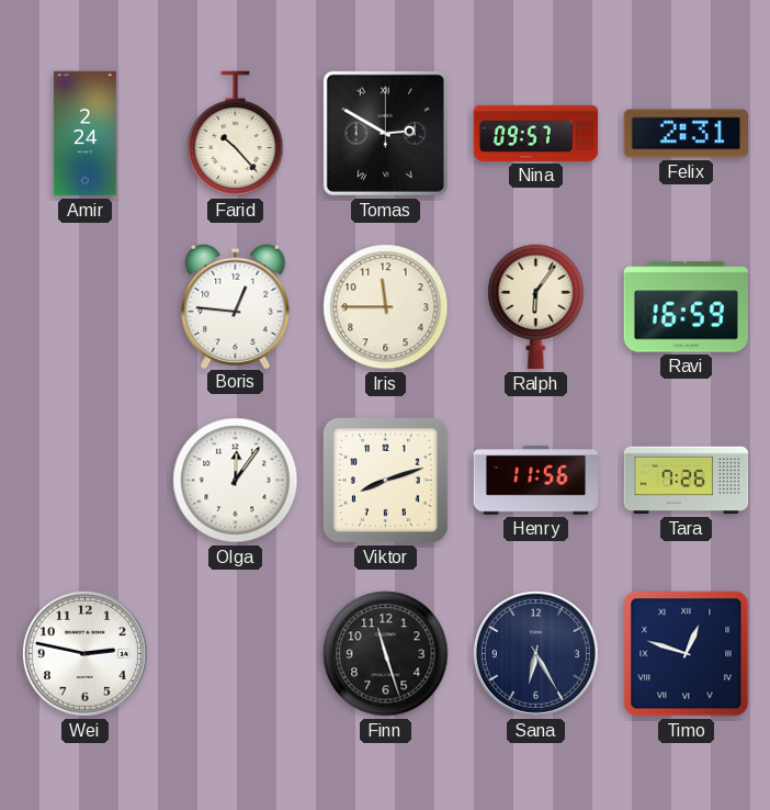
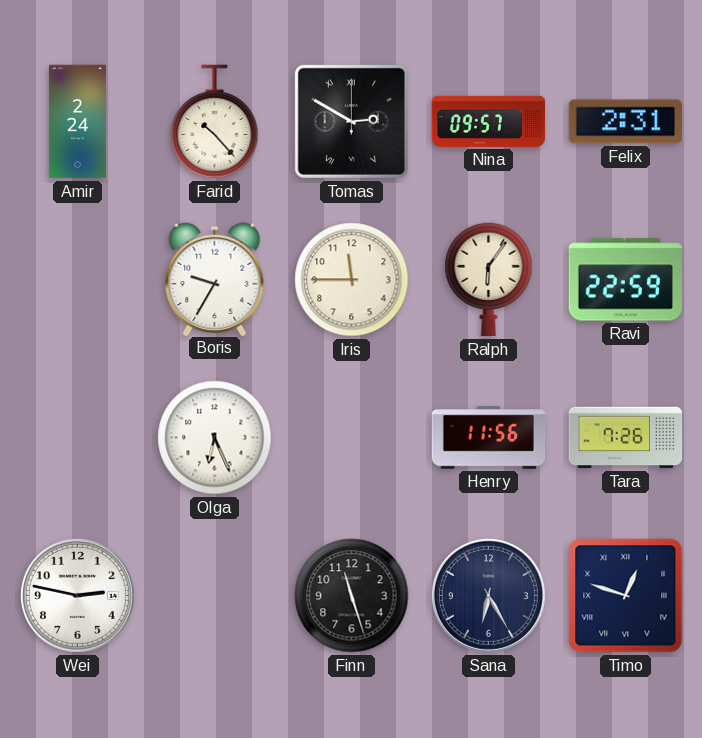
Boris: 12:46 -> 9:35 (215, 278)
Ravi: 16:59 -> 22:59 (625, 280)
Olga: 12:06 -> 6:26 (215, 438)
Viktor: 8:12 -> none (385, 480)
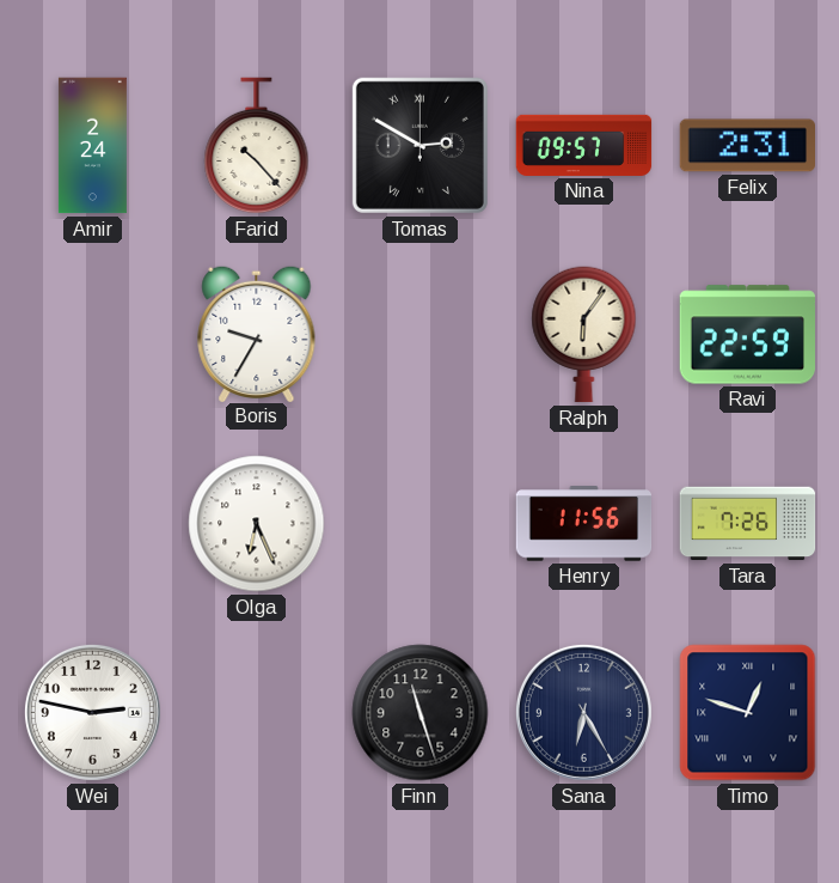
Iris: 11:45 -> none (352, 280)
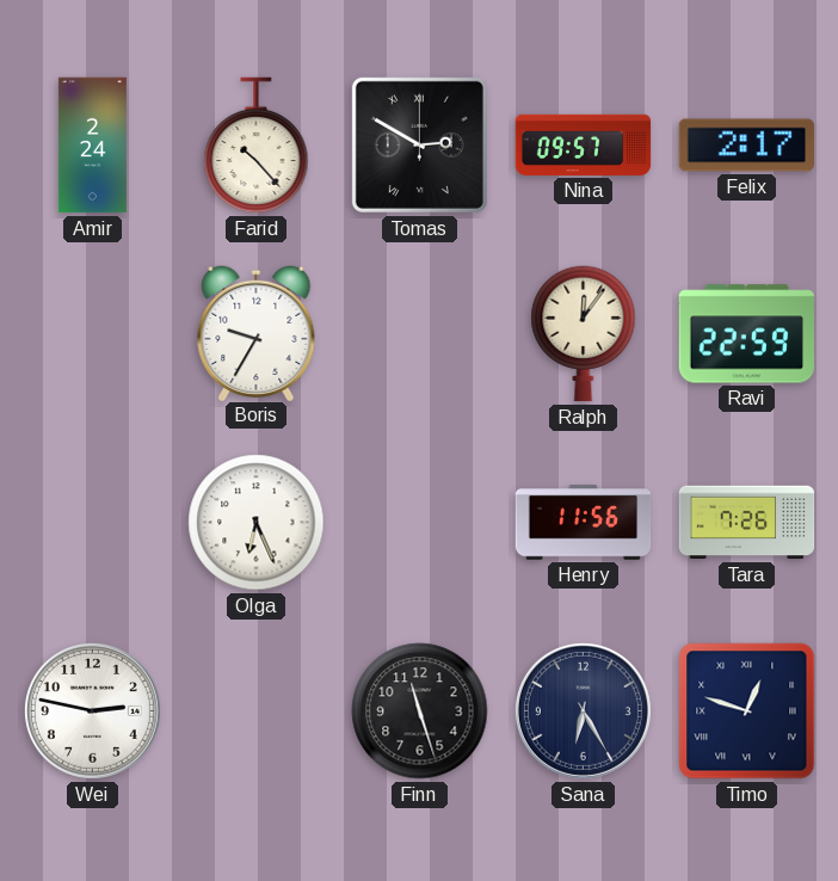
Felix: 2:31 -> 2:17 (746, 146)
Ralph: 6:06 -> 12:06 (584, 334)
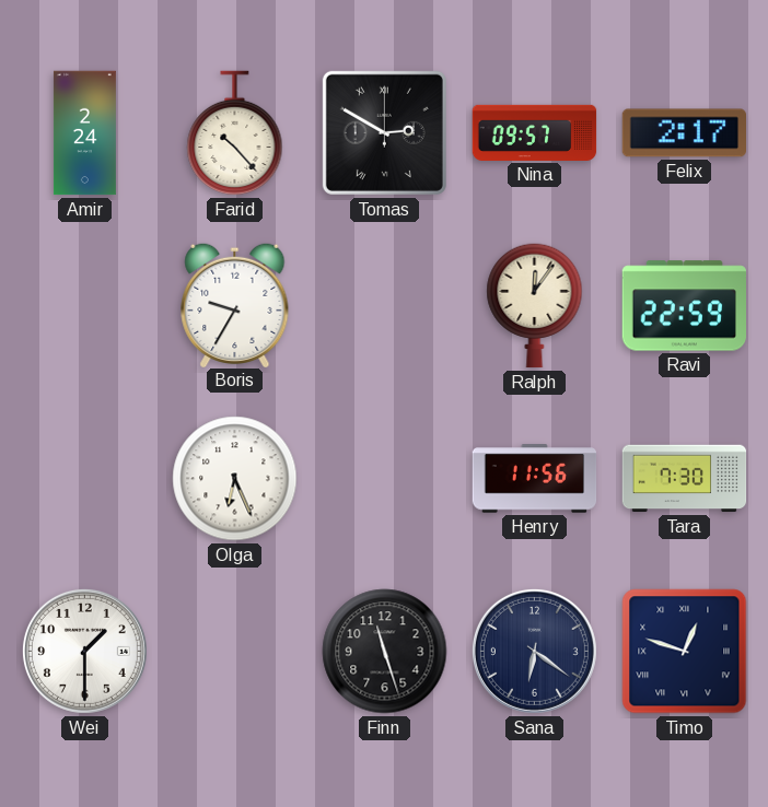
Tara: 7:26 -> 7:30 (685, 479)
Wei: 2:47 -> 1:30 (84, 651)
Sana: 6:25 -> 6:21 (534, 651)
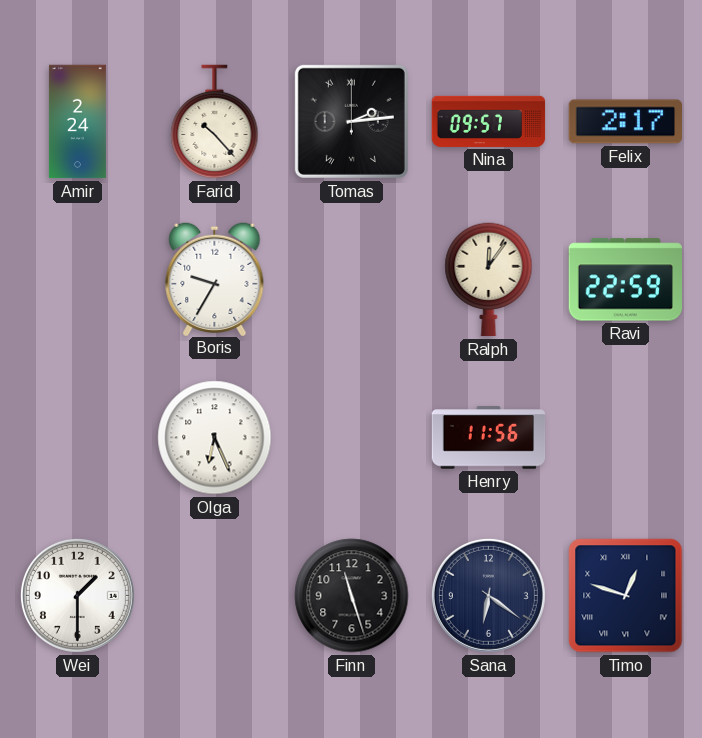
Tomas: 2:50 -> 2:14 (351, 121)
Tara: 7:30 -> none (685, 479)
